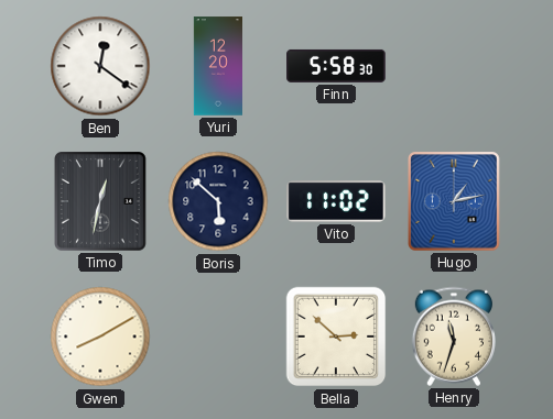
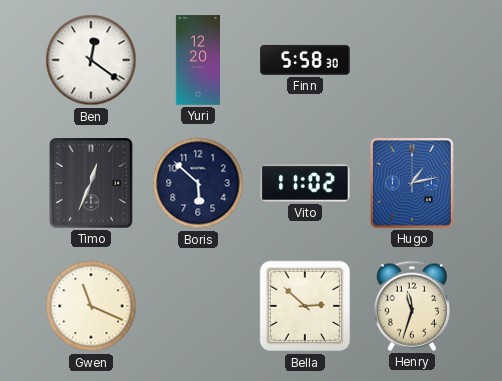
Timo: 12:32 -> 12:34 (92, 184)
Gwen: 8:10 -> 11:19 (91, 306)
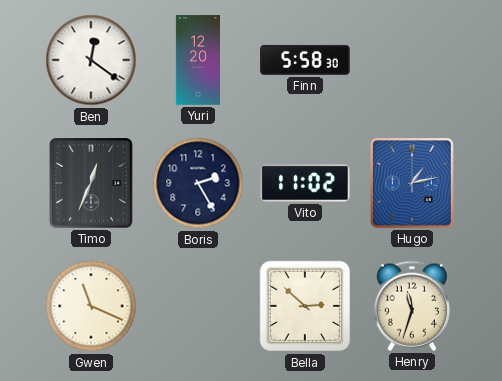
Boris: 5:52 -> 2:25 (198, 183)
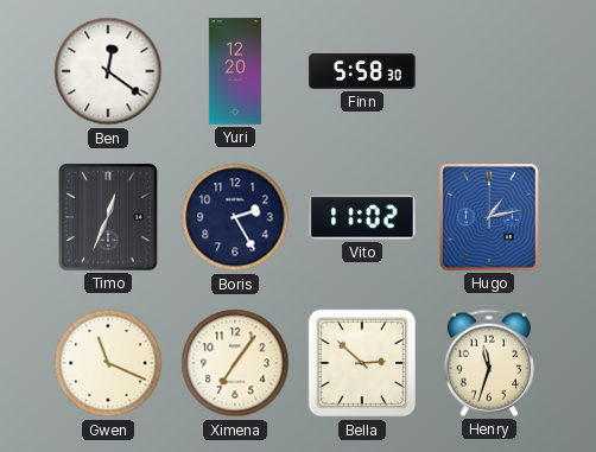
Ximena: none -> 7:06 (235, 363)
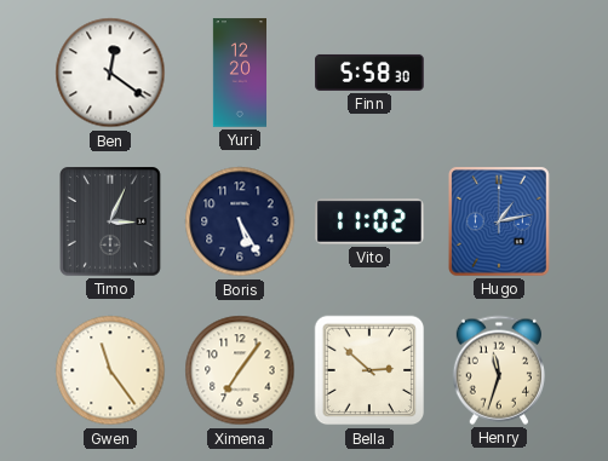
Timo: 12:34 -> 3:04 (111, 223)
Boris: 2:25 -> 5:25 (240, 221)
Gwen: 11:19 -> 11:24 (110, 370)
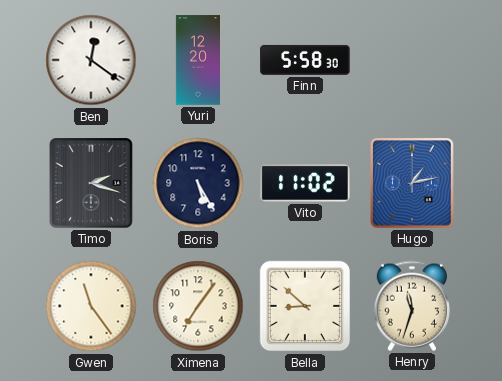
Timo: 3:04 -> 2:18 (92, 184)
Bella: 2:52 -> 8:52 (305, 306)
